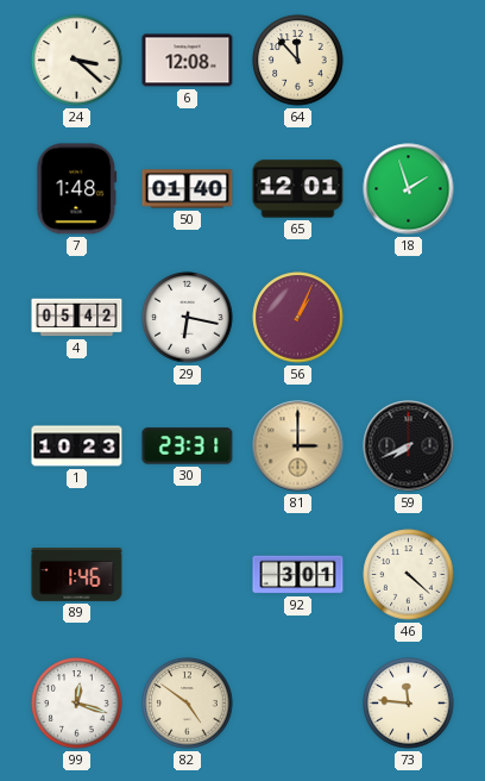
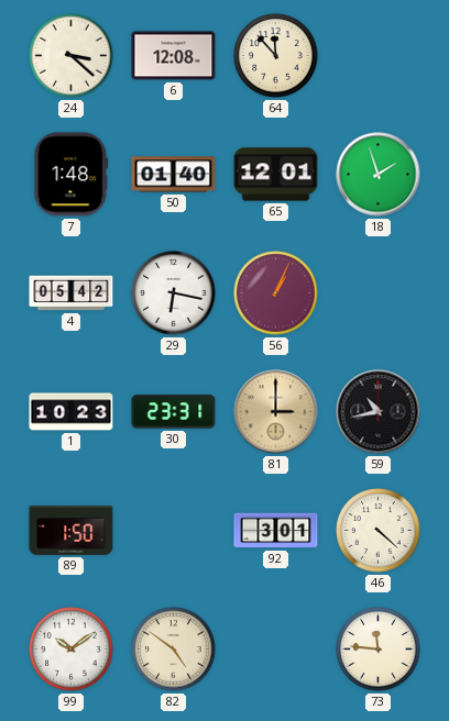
59: 7:41 -> 10:43 (379, 412)
89: 1:46 -> 1:50 (72, 531)
99: 12:18 -> 10:09 (72, 650)
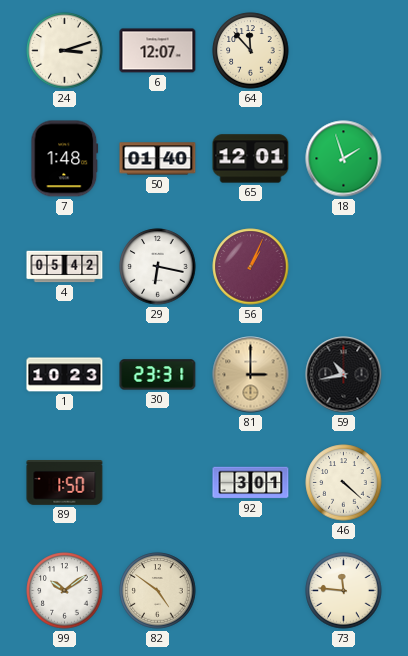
24: 3:22 -> 3:12 (65, 51)
6: 12:08 -> 12:07 (158, 51)
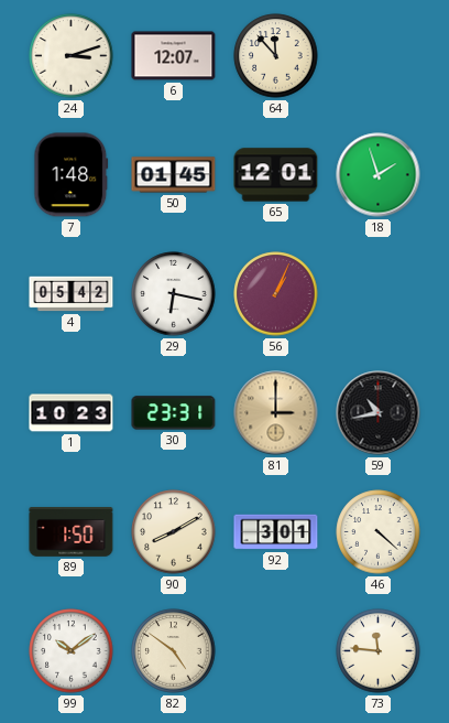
50: 01:40 -> 01:45 (174, 175)
90: none -> 8:10 (174, 532)
